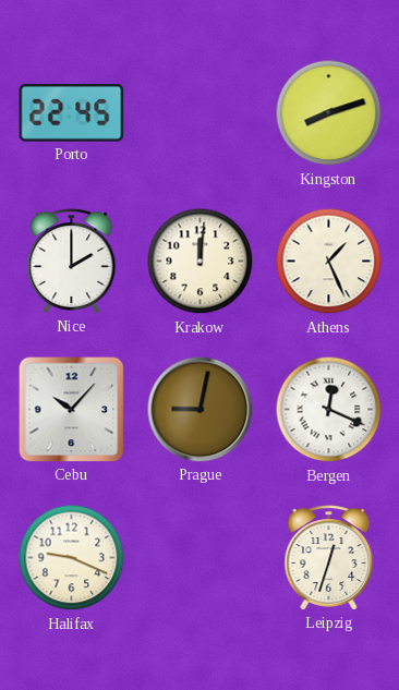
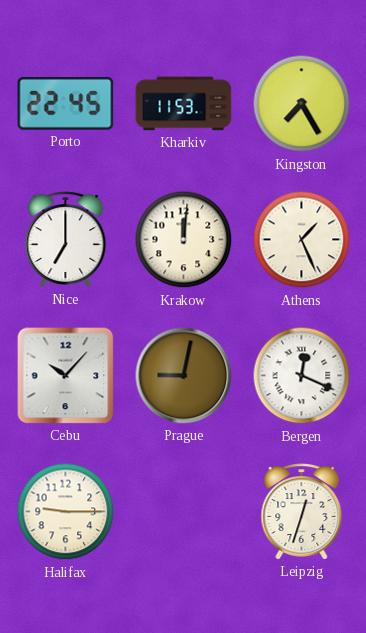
Kharkiv: none -> 11:53 (184, 104)
Kingston: 8:12 -> 7:25 (302, 104)
Nice: 2:00 -> 7:00 (66, 240)
Halifax: 9:19 -> 9:15 (66, 512)
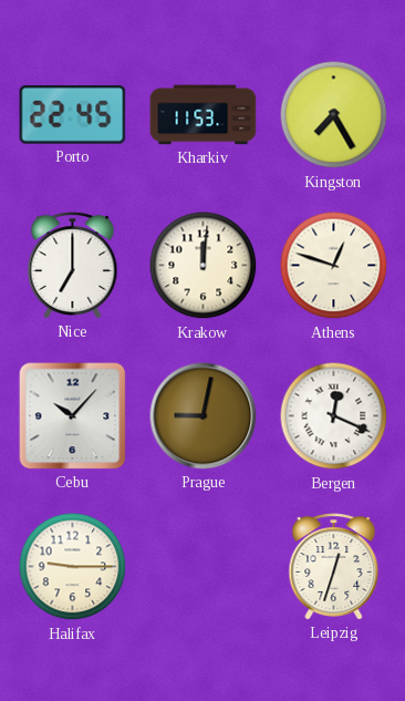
Athens: 1:26 -> 12:48 (334, 266)
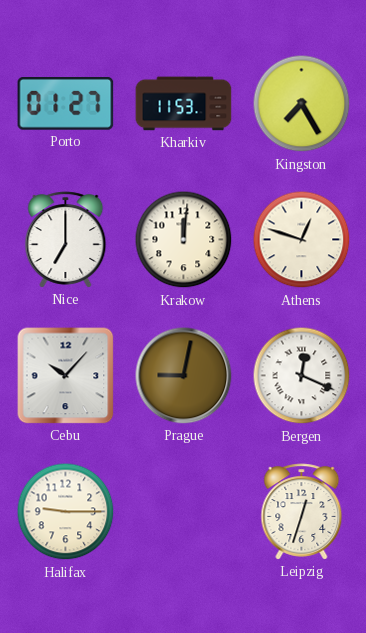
Porto: 22:45 -> 01:27 (66, 104)
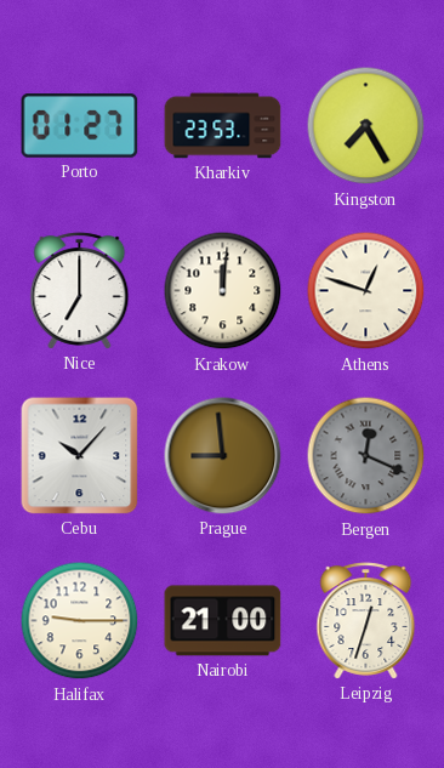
Kharkiv: 11:53 -> 23:53 (223, 126)
Prague: 9:02 -> 8:59 (223, 456)
Bergen dial: white -> grey (366, 456)
Nairobi: none -> 21:00 (223, 621)
